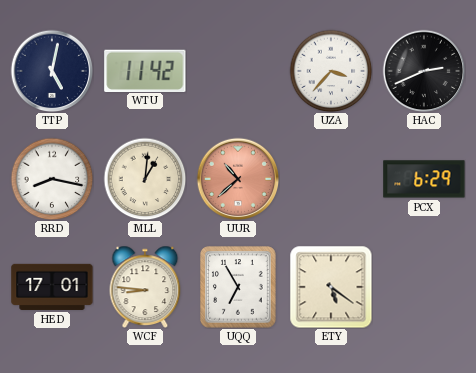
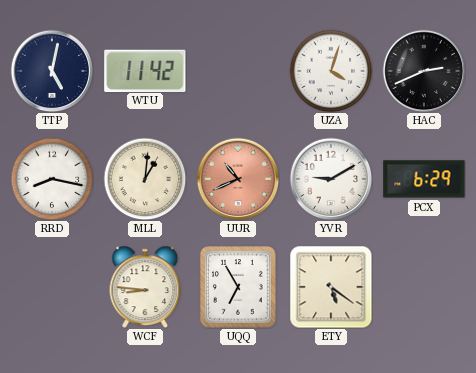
UZA: 3:37 -> 4:03 (331, 71)
UUR: 10:38 -> 10:41 (238, 179)
YVR: none -> 9:10 (331, 179)
HED: 17:01 -> none (52, 287)
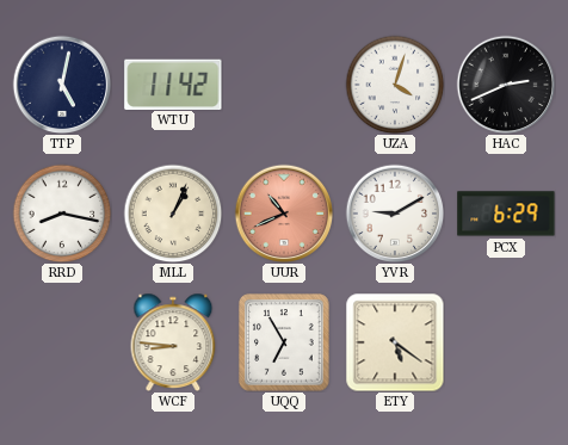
MLL: 1:01 -> 1:04 (173, 214)
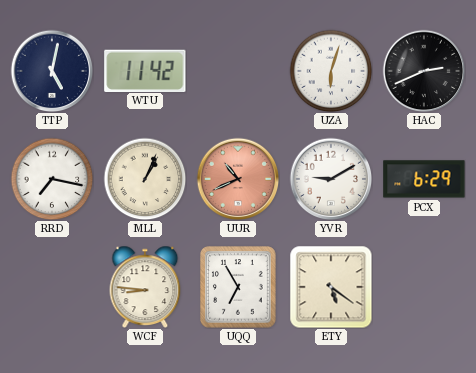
UZA: 4:03 -> 6:03 (331, 71)
RRD: 8:17 -> 7:17 (52, 179)
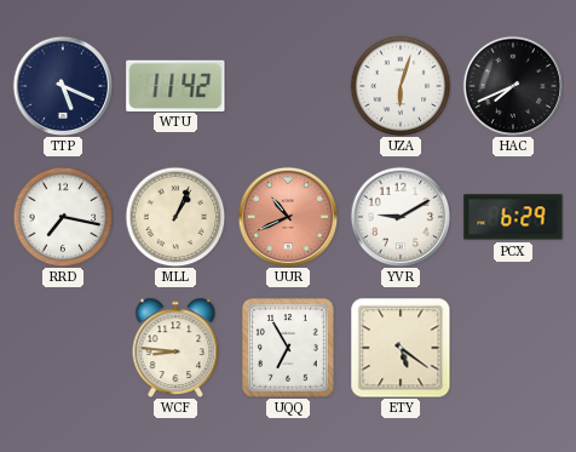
TTP: 5:02 -> 5:19 (63, 86)
HAC: 2:41 -> 7:41 (513, 86)
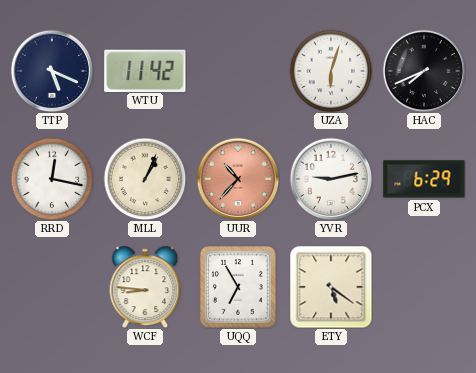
RRD: 7:17 -> 12:17 (52, 179)
UUR: 10:41 -> 10:37 (238, 179)
YVR: 9:10 -> 9:13 (331, 179)
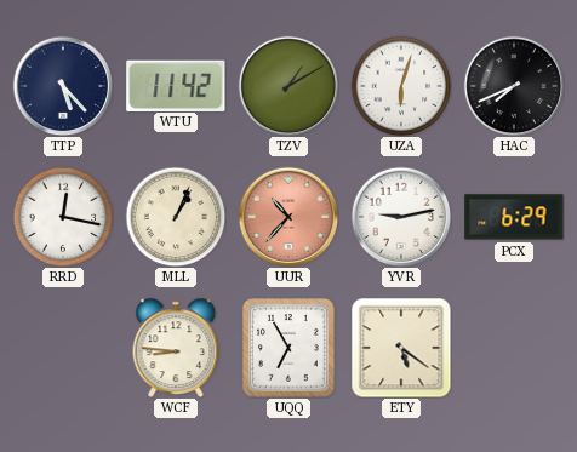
TTP: 5:19 -> 5:23 (63, 86)
TZV: none -> 1:10 (288, 86)
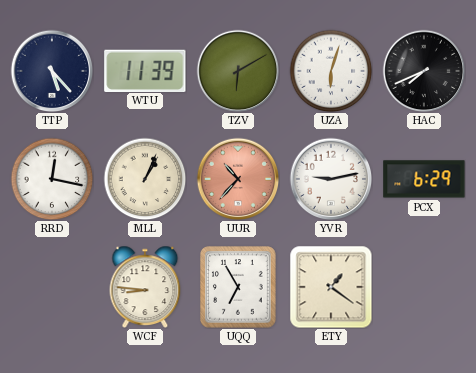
WTU: 11:42 -> 11:39 (145, 70)
TZV: 1:10 -> 6:10 (238, 71)
ETY: 5:21 -> 1:21 (331, 287)
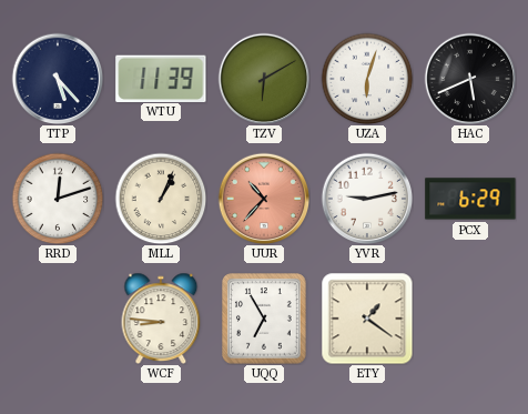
HAC: 7:41 -> 5:41 (470, 79)
RRD: 12:17 -> 12:12 (58, 199)
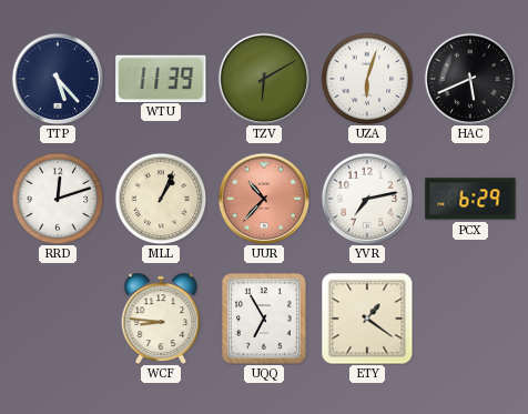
YVR: 9:13 -> 7:13 (367, 199)
